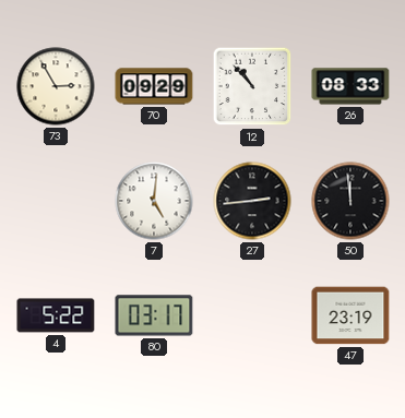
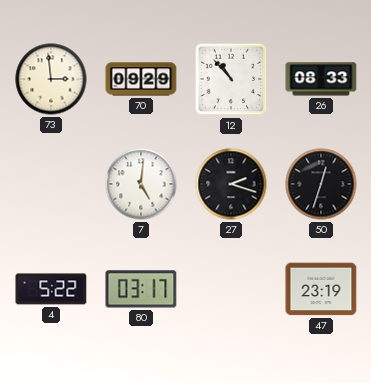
73: 2:55 -> 2:59 (51, 79)
27: 2:44 -> 2:18 (231, 184)
50: 11:59 -> 12:33 (321, 184)
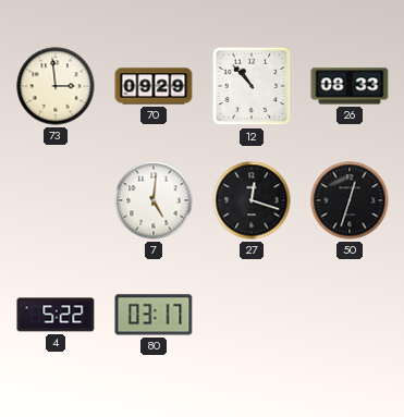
27: 2:18 -> 12:18 (252, 200)
47: 23:19 -> none (321, 289)
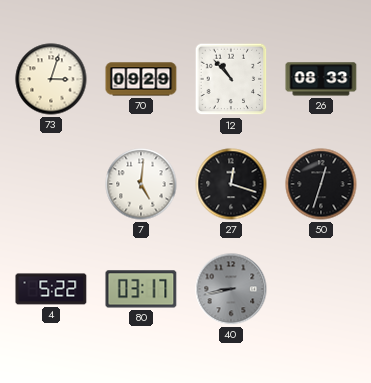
73: 2:59 -> 3:03 (51, 79)
40: none -> 8:43 (231, 289)
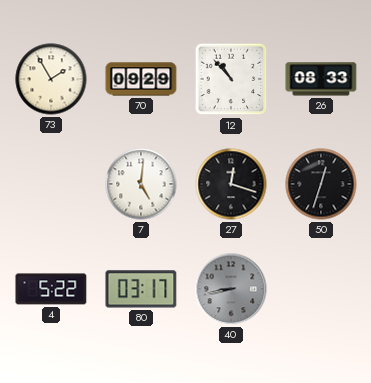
73: 3:03 -> 1:55 (51, 79)
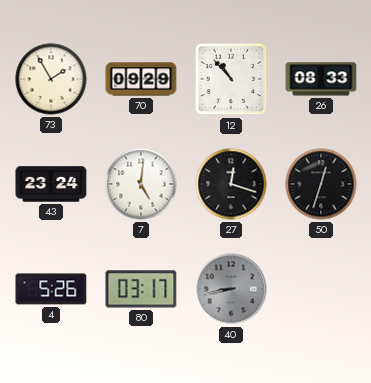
43: none -> 23:24 (51, 184)
4: 5:22 -> 5:26 (51, 289)
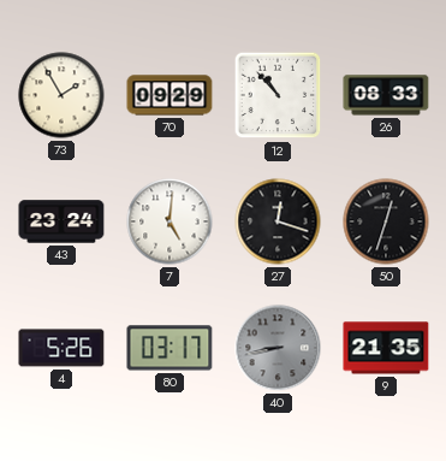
9: none -> 21:35 (386, 348)
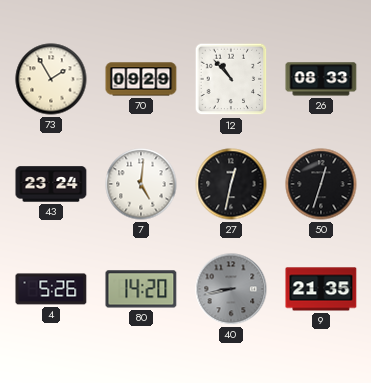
27: 12:18 -> 12:32 (231, 184)
80: 03:17 -> 14:20 (141, 289)
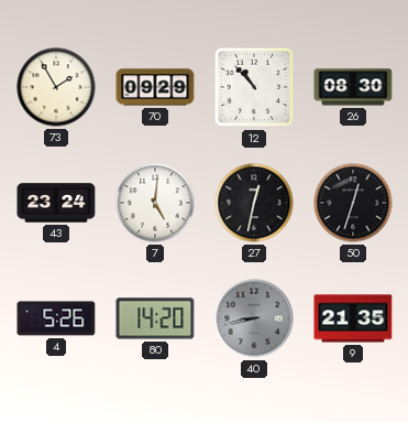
26: 08:33 -> 08:30 (353, 87)
